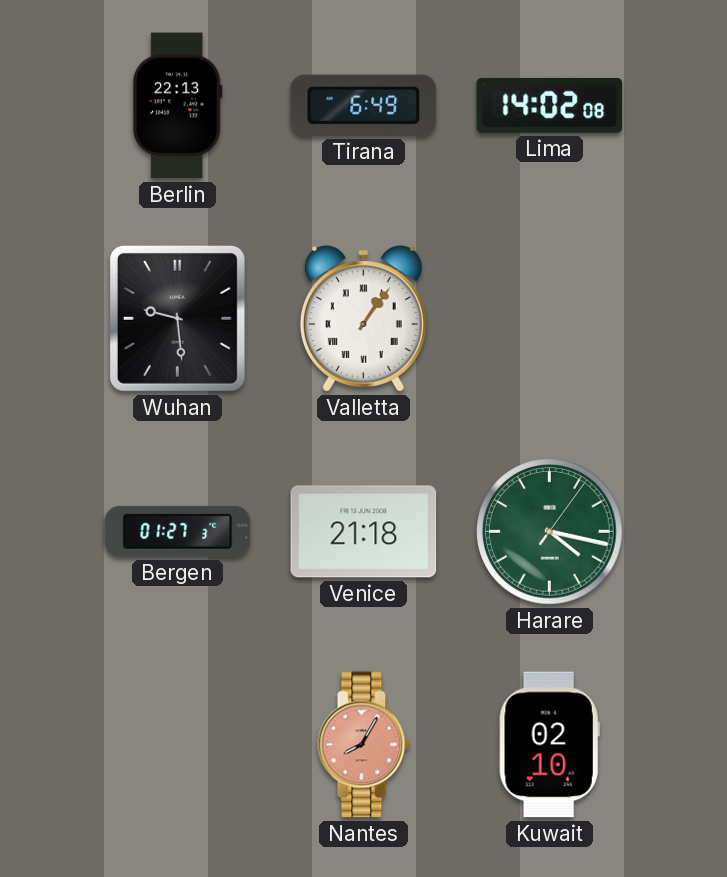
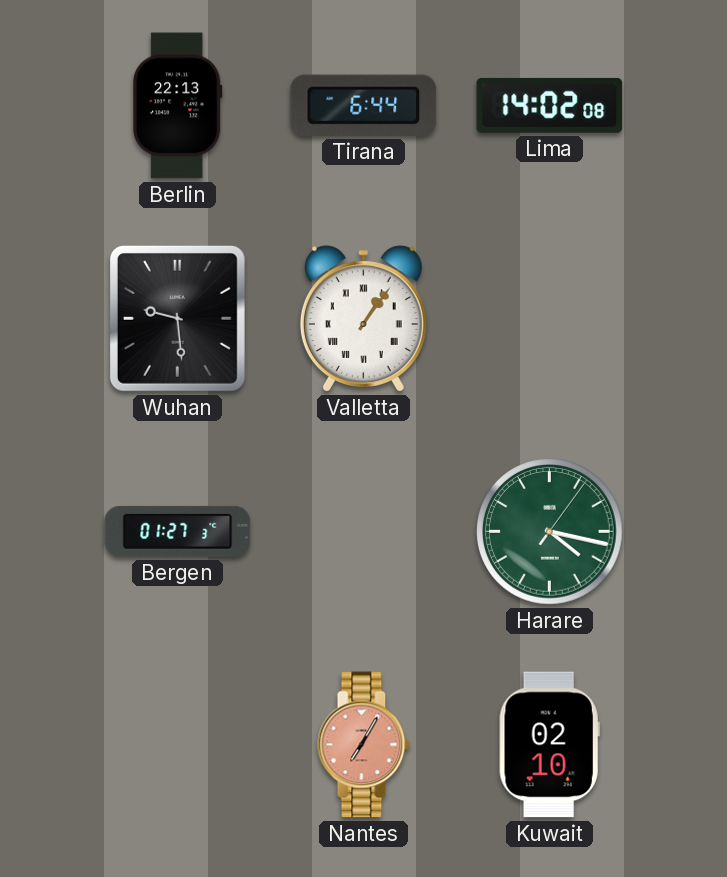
Tirana: 6:49 -> 6:44 (364, 105)
Venice: 21:18 -> none (364, 532)
Nantes: 8:05 -> 7:05 (364, 745)
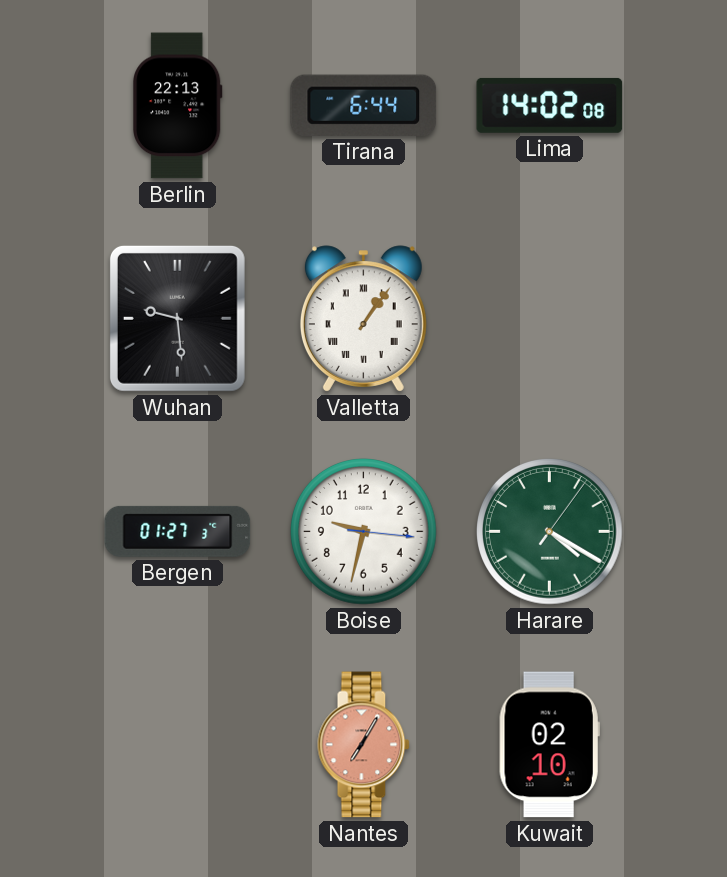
Boise: none -> 9:32 (364, 532)
Harare: 4:17 -> 4:20 (550, 532)
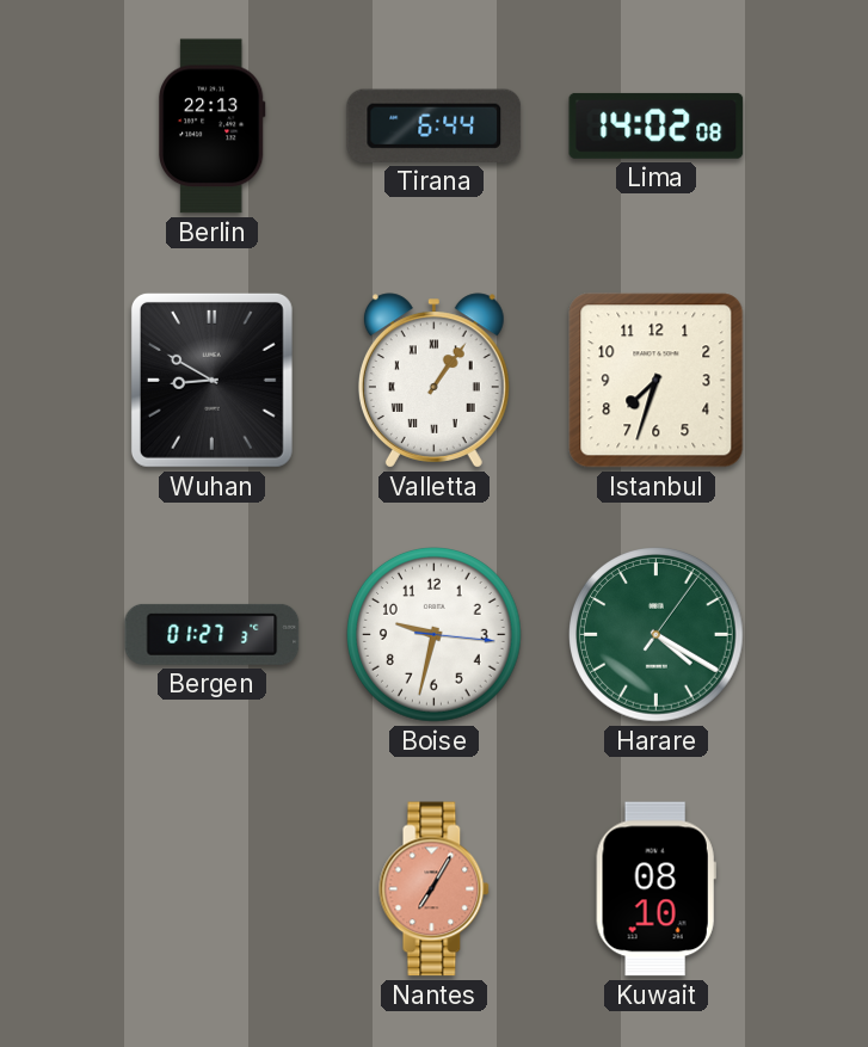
Wuhan: 9:29 -> 8:50 (211, 380)
Istanbul: none -> 7:33 (657, 381)
Kuwait: 02:10 -> 08:10 (655, 889)
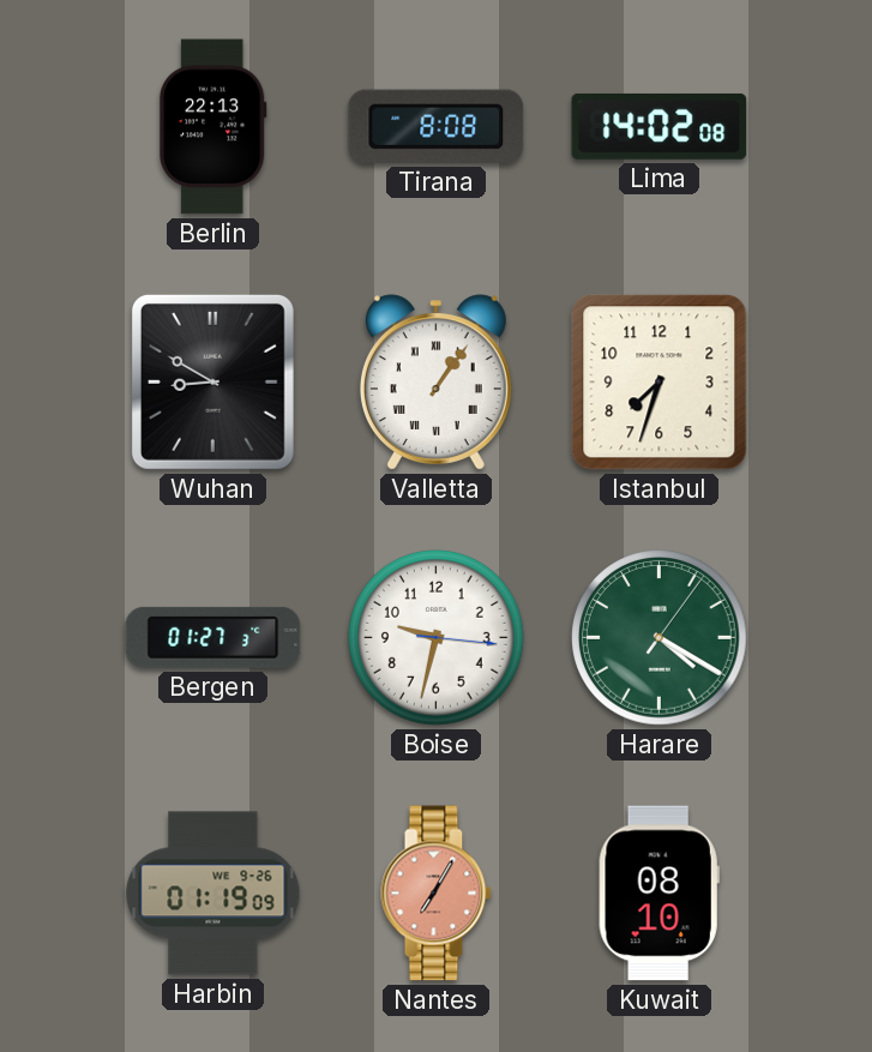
Tirana: 6:44 -> 8:08 (437, 126)
Harbin: none -> 01:19 (214, 894)
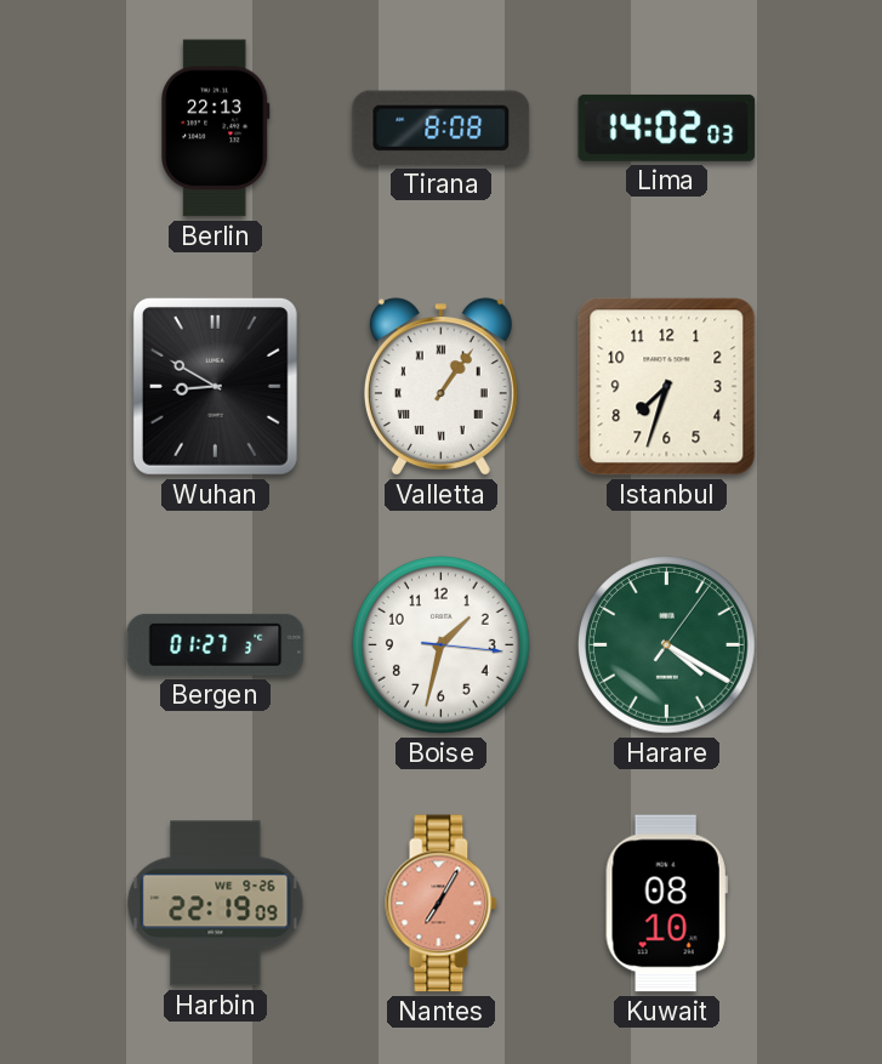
Lima: 14:02:08 -> 14:02:03 (667, 127)
Boise: 9:32 -> 1:32 (442, 645)
Harbin: 01:19 -> 22:19 (216, 904)
